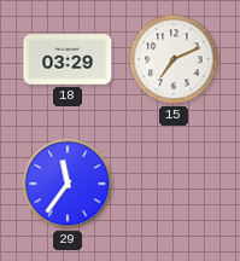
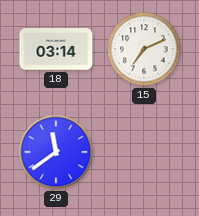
18: 03:29 -> 03:14 (56, 49)
29: 11:36 -> 11:39 (56, 152)
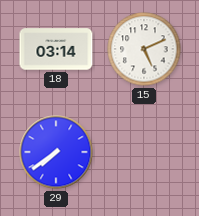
15: 7:11 -> 5:11 (144, 49)
29: 11:39 -> 7:39 (56, 152)
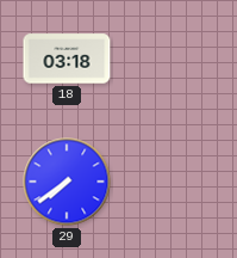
18: 03:14 -> 03:18 (67, 59)
15: 5:11 -> none (144, 49)
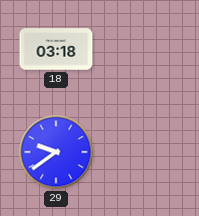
29: 7:39 -> 9:39 (56, 152)
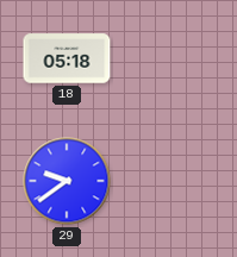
18: 03:18 -> 05:18 (67, 58)
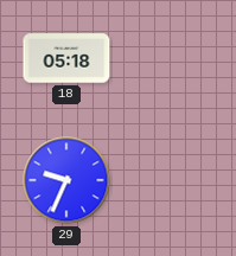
29: 9:39 -> 9:34 (66, 180)
